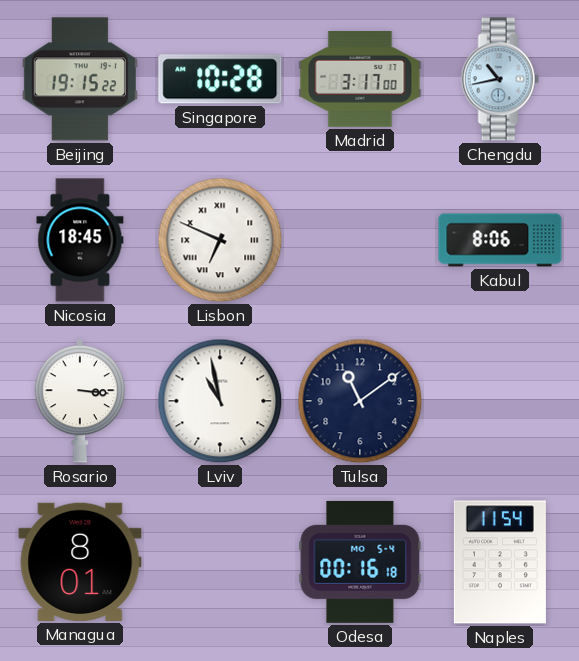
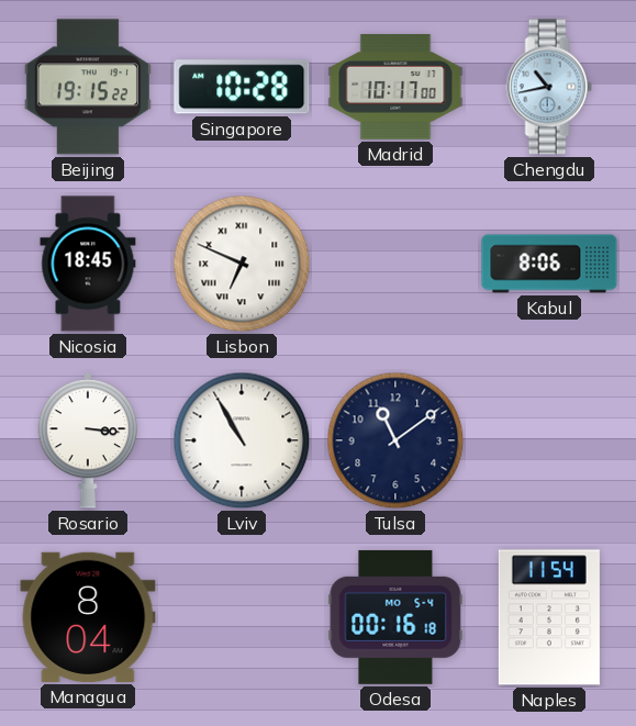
Madrid: 3:17 -> 10:17 (395, 87)
Lviv: 10:58 -> 10:55 (242, 440)
Managua: 8:01 -> 8:04 (88, 617)
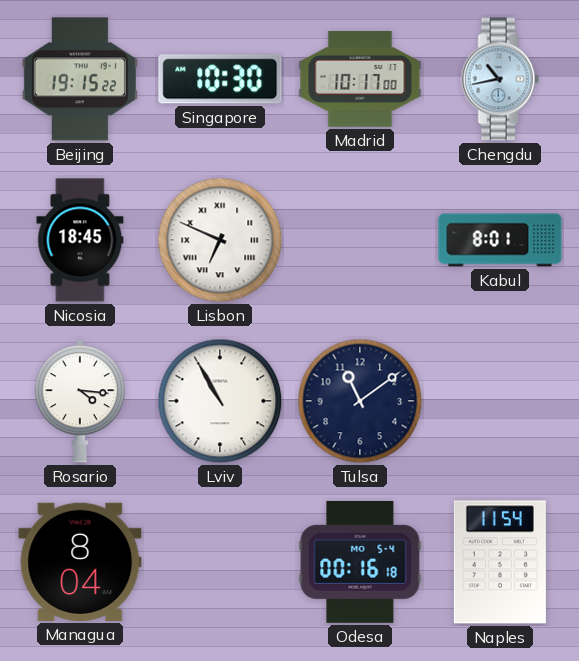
Singapore: 10:28 -> 10:30 (220, 79)
Kabul: 8:06 -> 8:01 (500, 240)
Rosario: 3:16 -> 4:16 (80, 401)
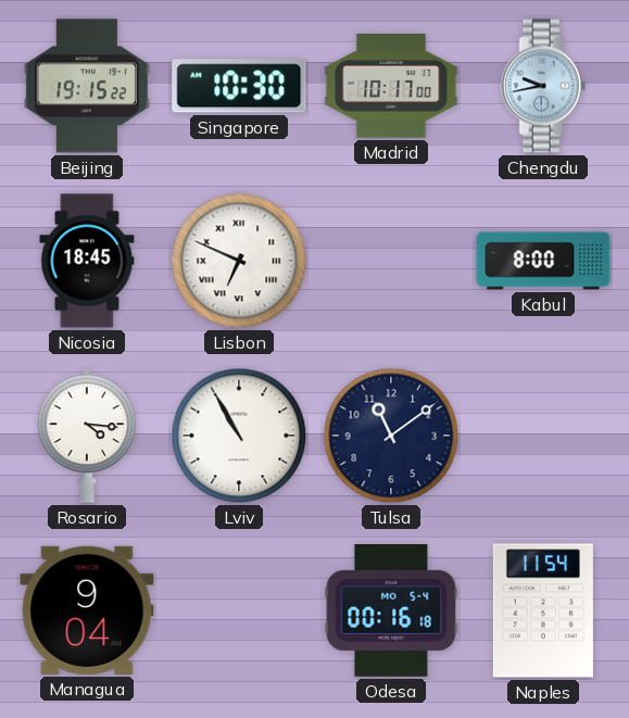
Chengdu: 10:43 -> 9:43 (543, 86)
Kabul: 8:01 -> 8:00 (543, 261)
Managua: 8:04 -> 9:04 (87, 610)
